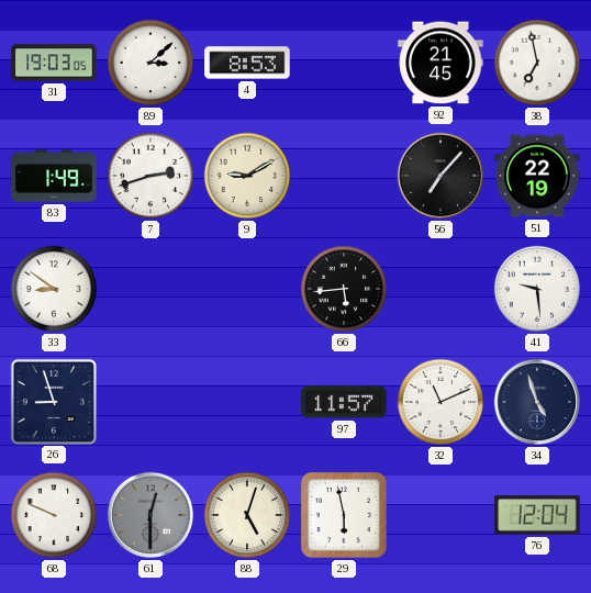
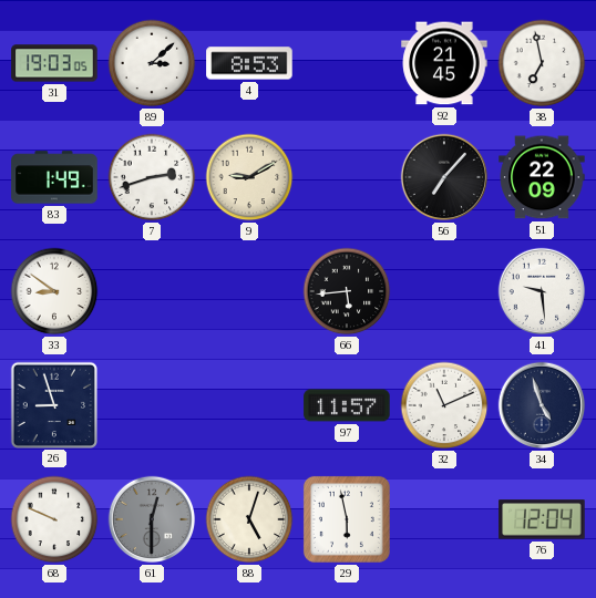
51: 22:19 -> 22:09 (542, 177)
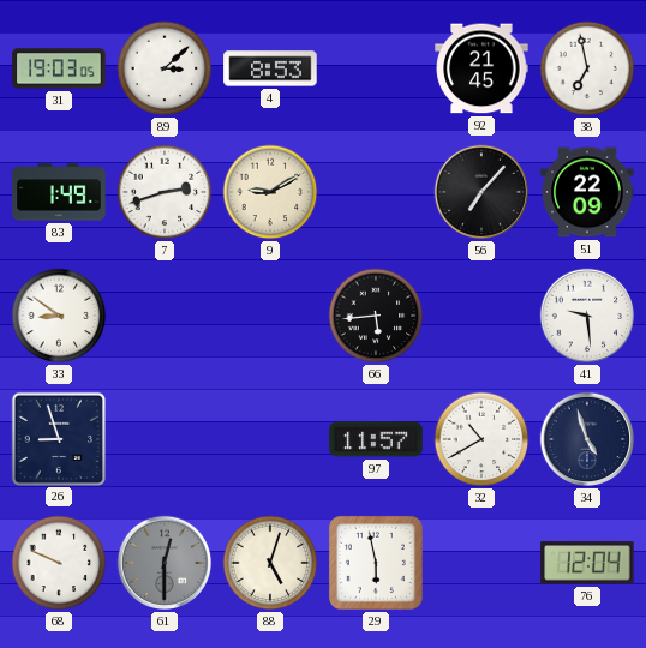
32: 11:11 -> 10:40 (481, 439)
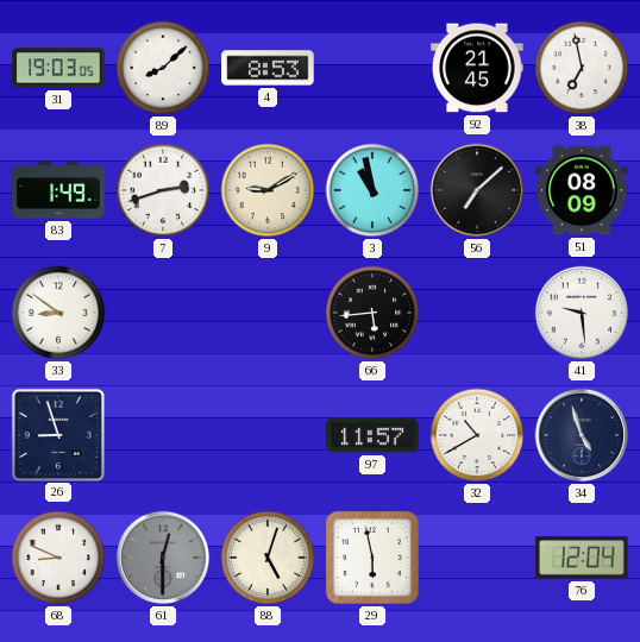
89: 3:08 -> 8:08 (163, 68)
3: none -> 10:58 (372, 190)
56: 7:07 -> 7:08 (477, 190)
51: 22:09 -> 08:09 (582, 190)
68: 9:49 -> 8:49 (58, 558)
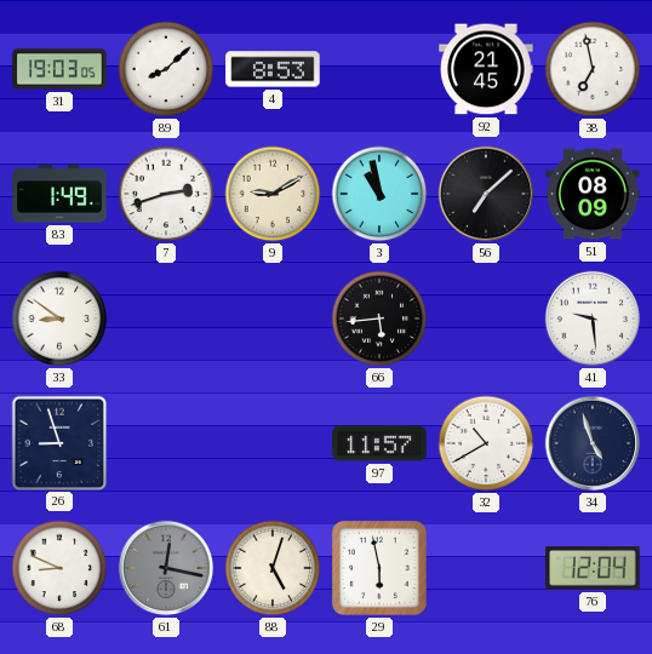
61: 12:30 -> 12:17 (166, 568)
